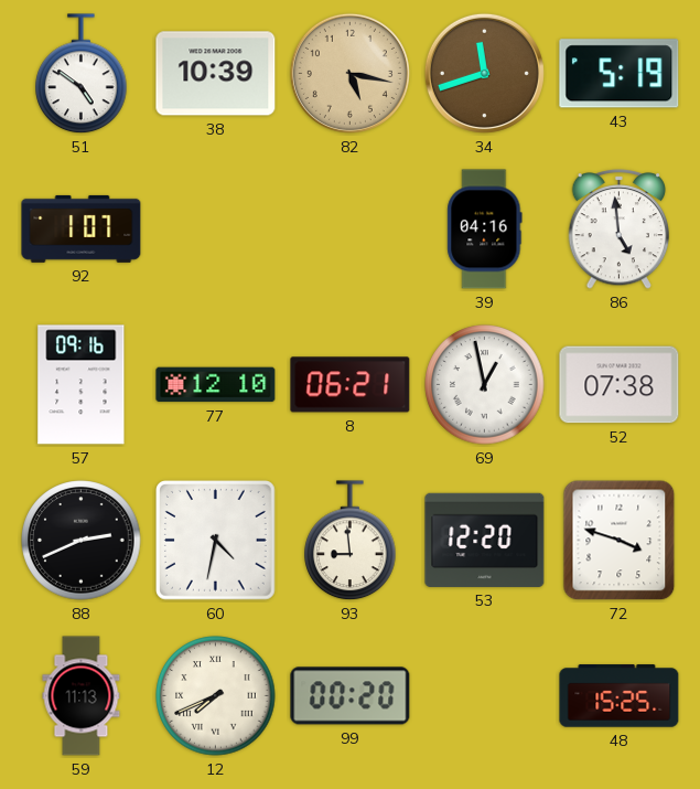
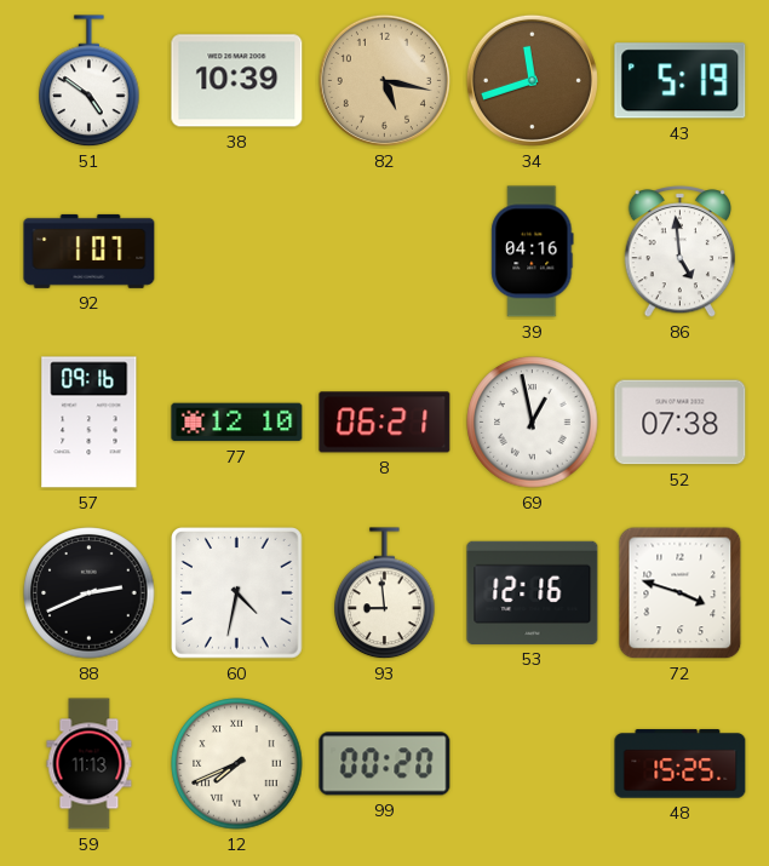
53: 12:20 -> 12:16 (533, 592)
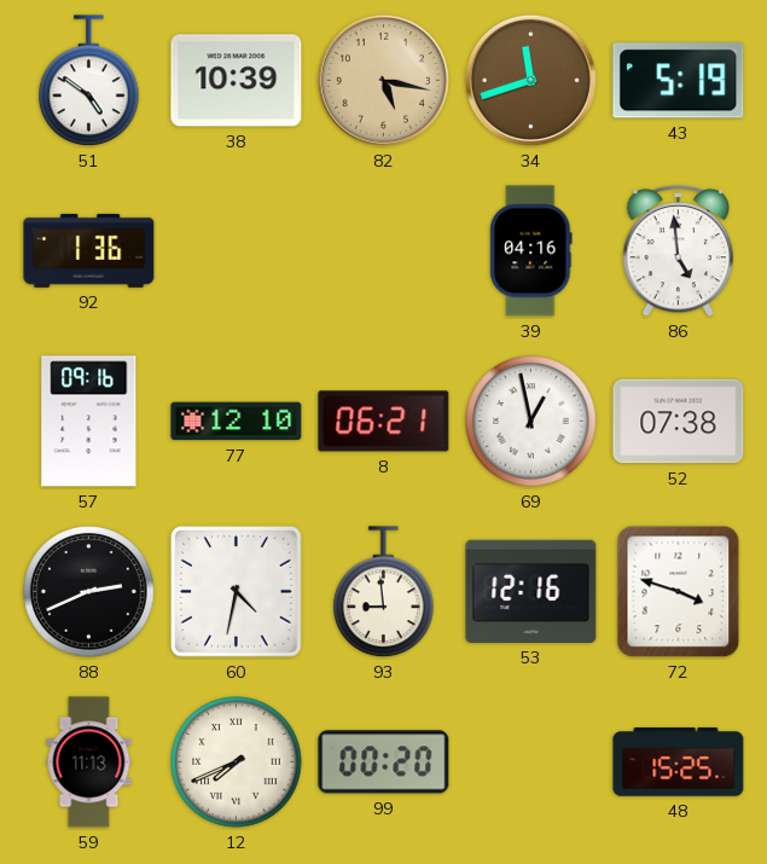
92: 1:07 -> 1:36 (89, 250)
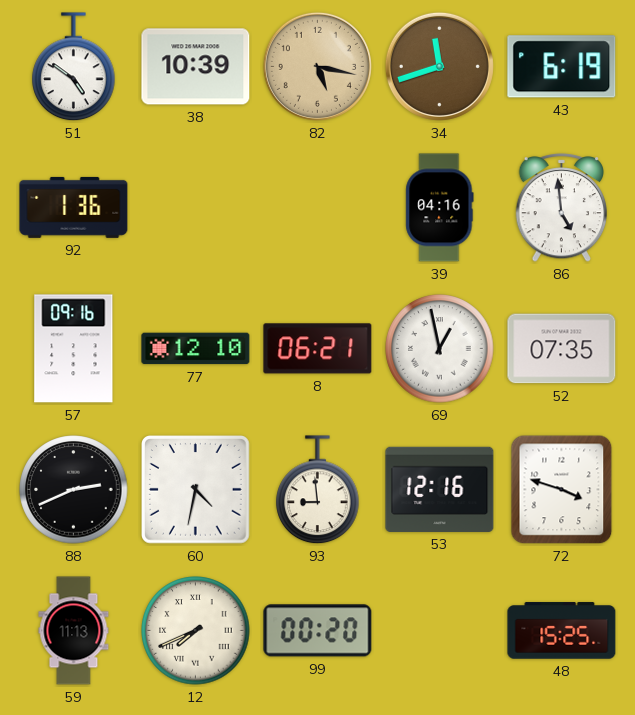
43: 5:19 -> 6:19 (562, 67)
52: 07:38 -> 07:35 (562, 349)
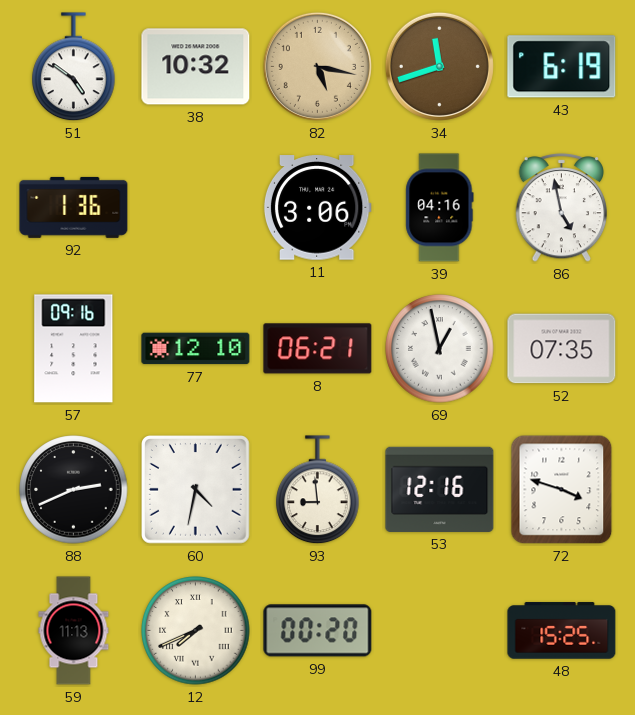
38: 10:39 -> 10:32 (196, 67)
11: none -> 3:06 (317, 208)
86: 4:59 -> 4:58 (562, 208)
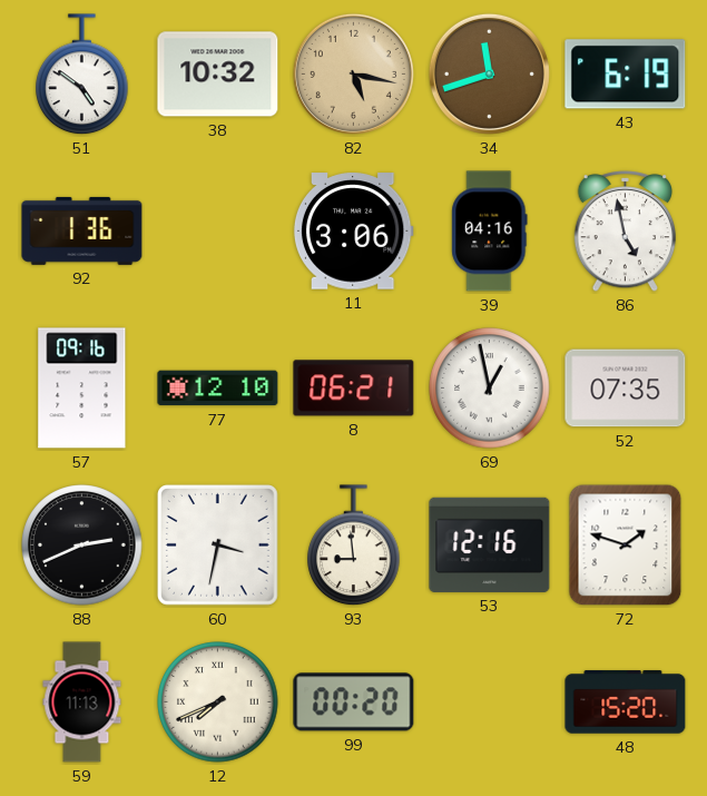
60: 4:32 -> 3:32 (218, 546)
72: 3:48 -> 1:48 (626, 546)
48: 15:25 -> 15:20 (626, 702)
